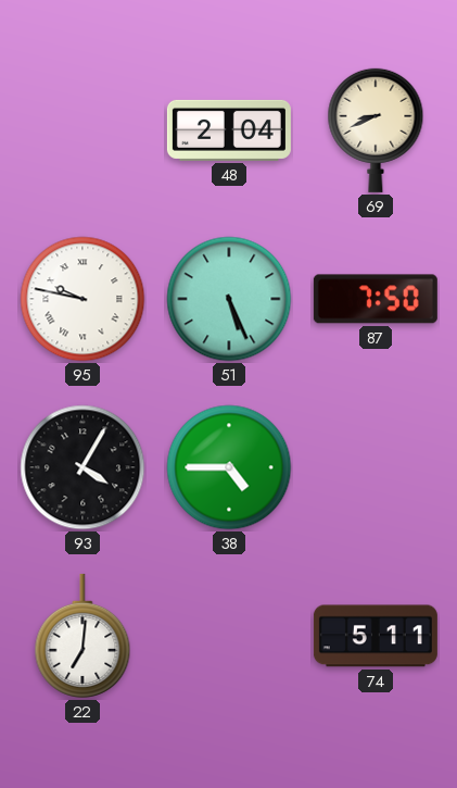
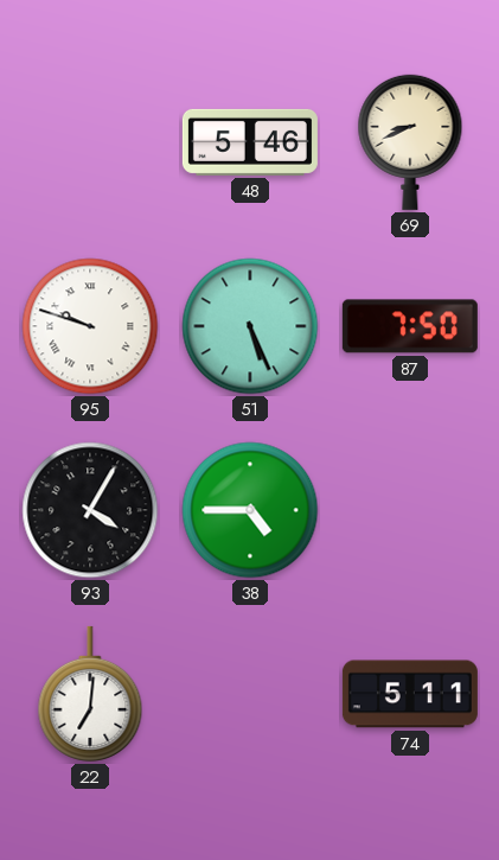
48: 2:04 -> 5:46 (250, 142)
95: 9:47 -> 9:48 (90, 326)
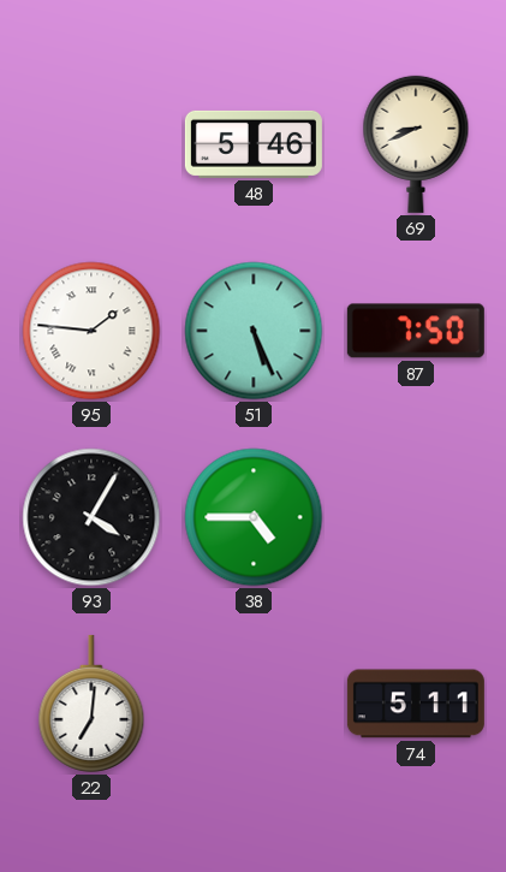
95: 9:48 -> 1:46 (91, 331)
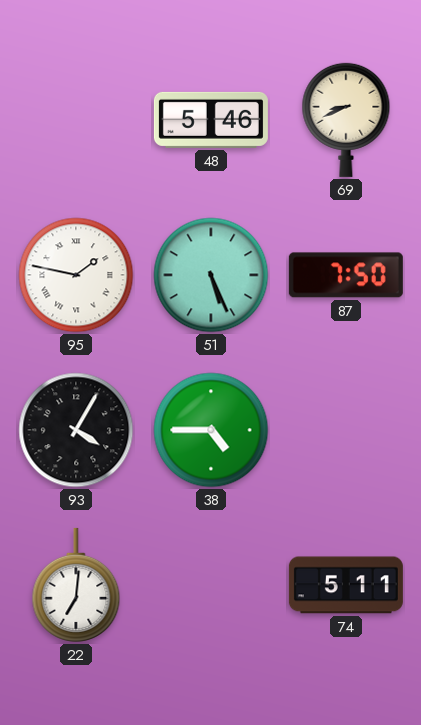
95: 1:46 -> 1:47 (76, 275)
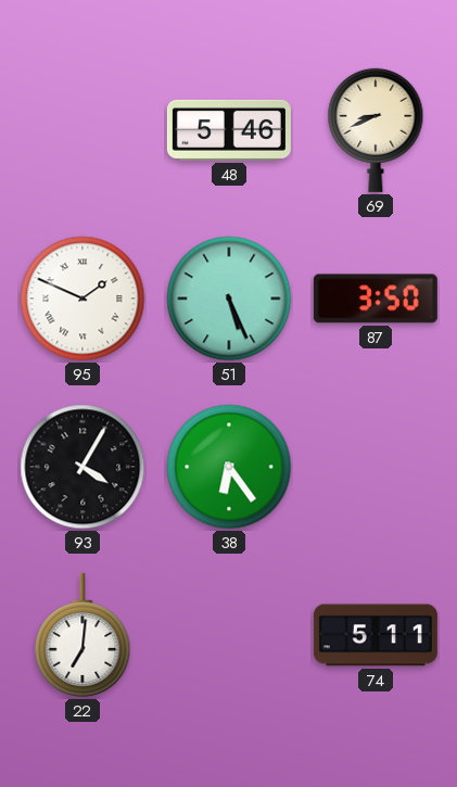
95: 1:47 -> 1:49 (82, 299)
87: 7:50 -> 3:50 (376, 299)
38: 4:45 -> 6:24 (229, 467)
